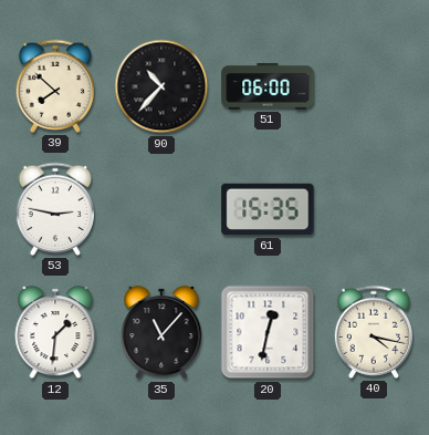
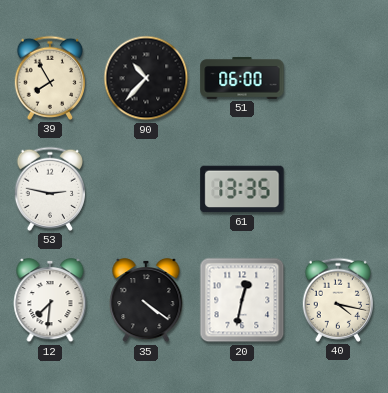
39: 7:52 -> 7:55 (49, 78)
61: 15:35 -> 13:35 (242, 189)
12: 1:31 -> 7:31 (50, 300)
35: 11:07 -> 4:21 (146, 300)
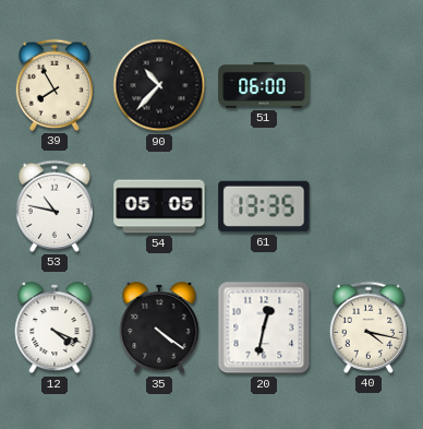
53: 2:47 -> 10:47 (53, 206)
54: none -> 05:05 (159, 206)
12: 7:31 -> 4:19 (55, 327)
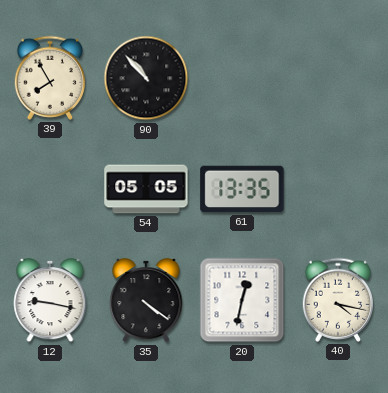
90: 10:37 -> 10:53 (146, 78)
51: 06:00 -> none (264, 85)
53: 10:47 -> none (53, 206)
12: 4:19 -> 9:17 (50, 300)
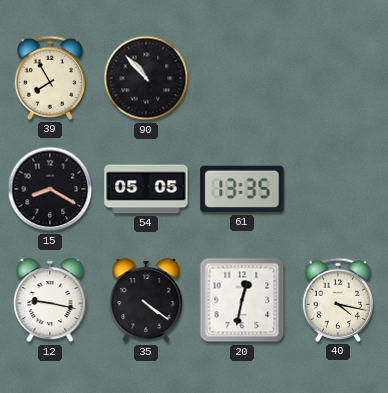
15: none -> 8:20 (50, 189)
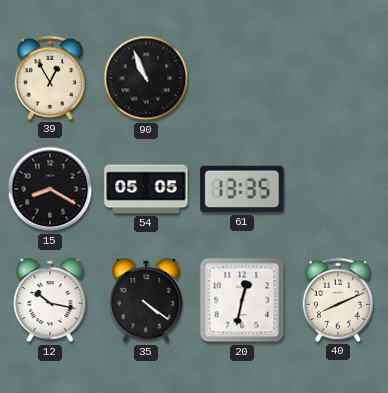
39: 7:55 -> 12:55 (49, 78)
90: 10:53 -> 10:56 (146, 78)
12: 9:17 -> 10:17 (50, 300)
40: 4:17 -> 8:11 (337, 300)
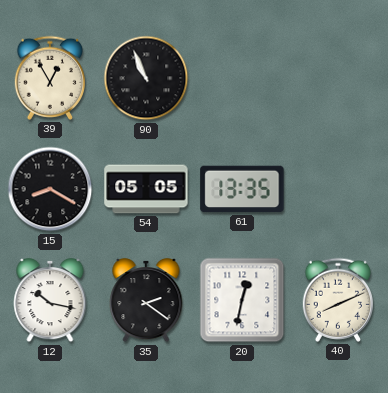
35: 4:21 -> 2:21 (146, 300)
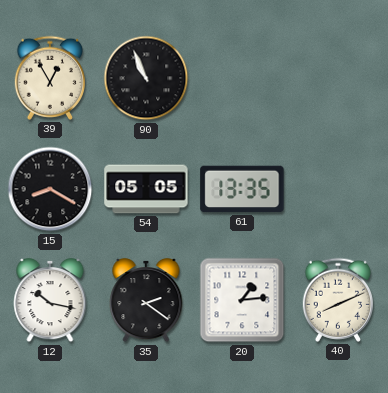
20: 12:32 -> 1:14 (242, 300)
